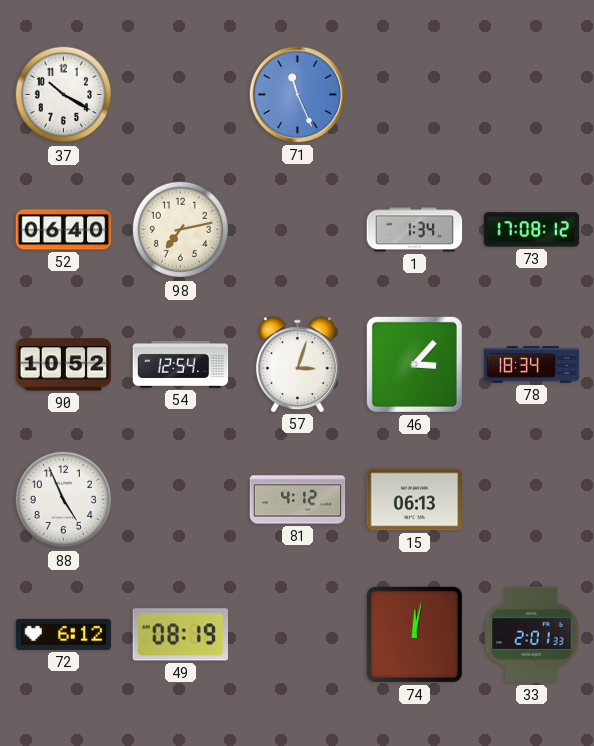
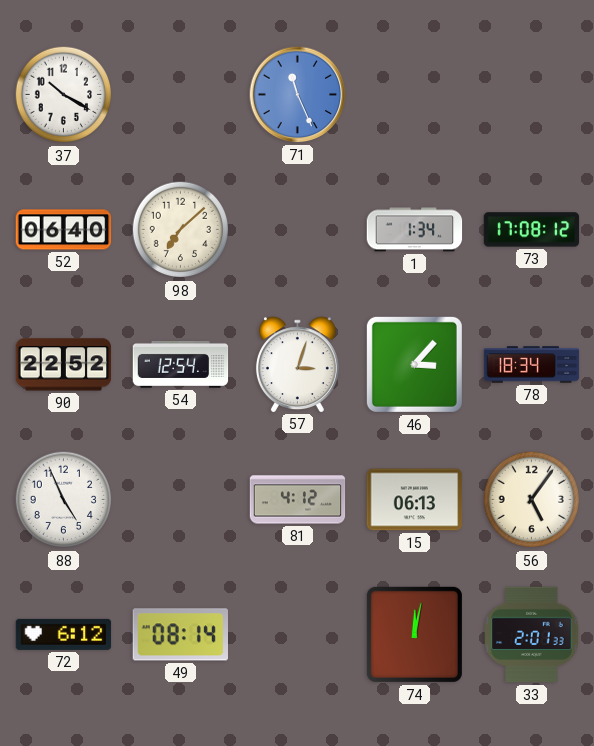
98: 7:13 -> 7:08 (181, 230)
90: 10:52 -> 22:52 (64, 365)
56: none -> 5:06 (532, 500)
49: 08:19 -> 08:14 (180, 635)
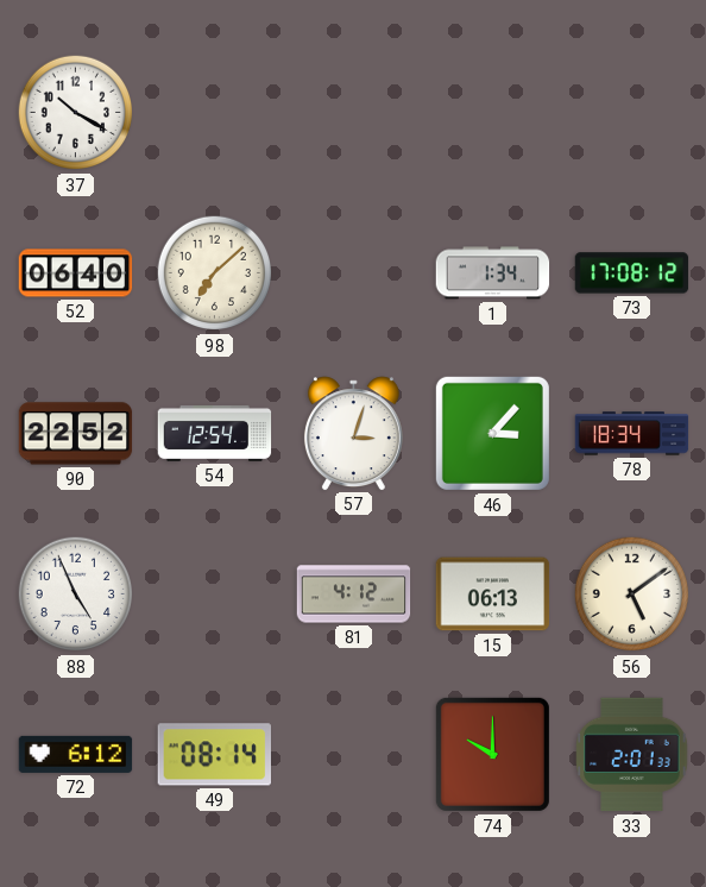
71: 11:26 -> none (298, 95)
56: 5:06 -> 5:09 (632, 595)
74: 12:02 -> 10:00 (492, 754)
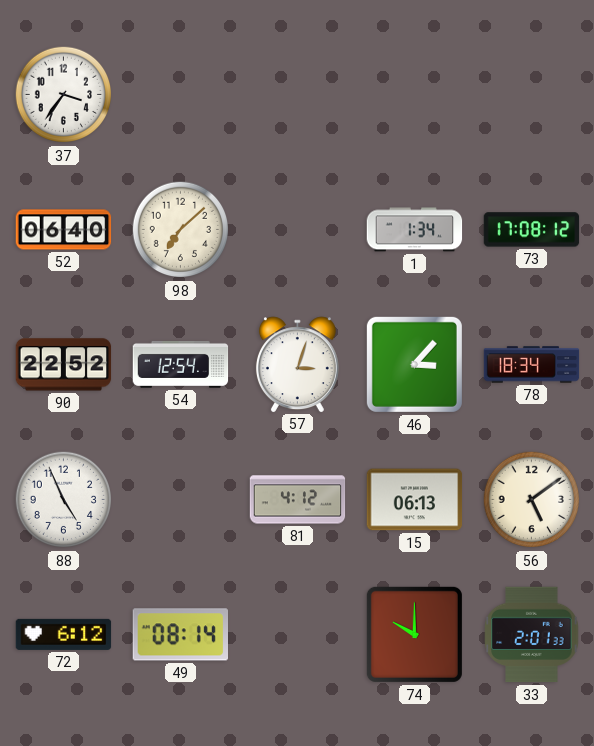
37: 10:20 -> 3:36 (64, 95)
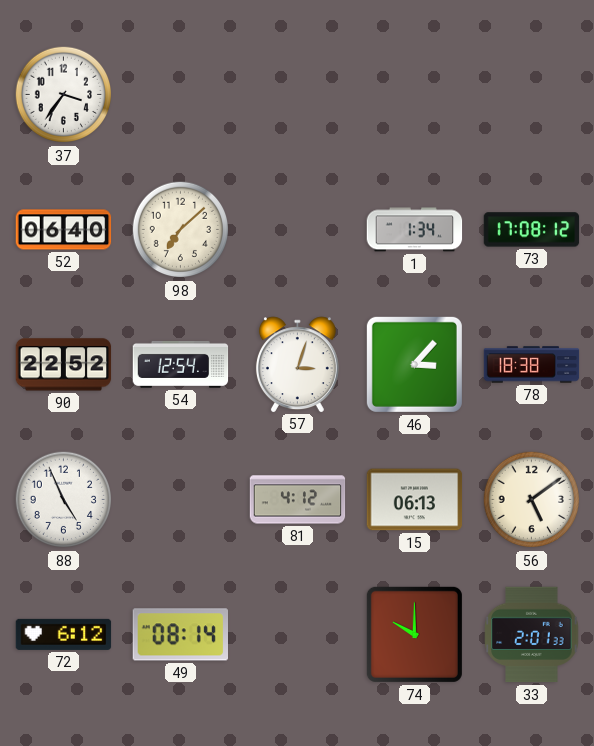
78: 18:34 -> 18:38 (532, 365)
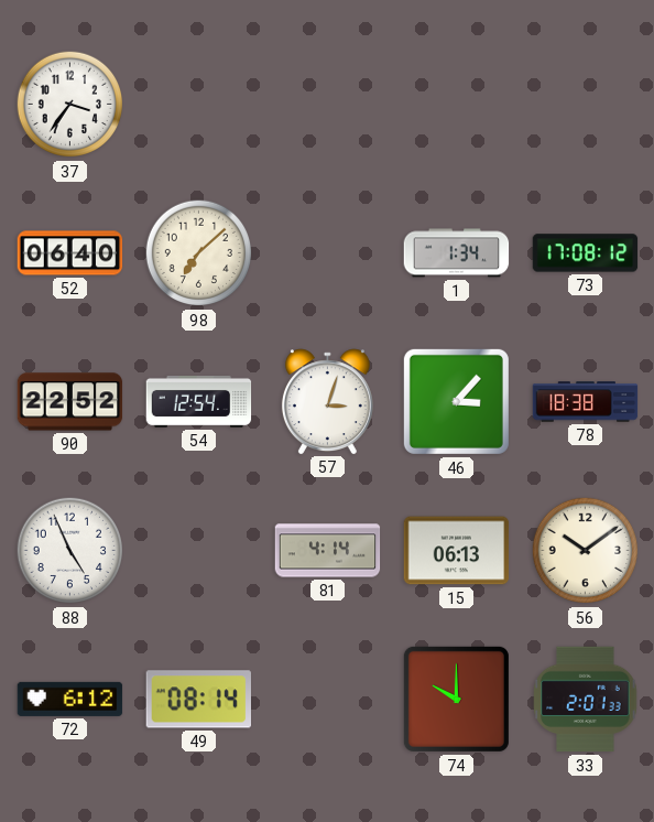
81: 4:12 -> 4:14 (328, 551)
56: 5:09 -> 10:09 (586, 551)
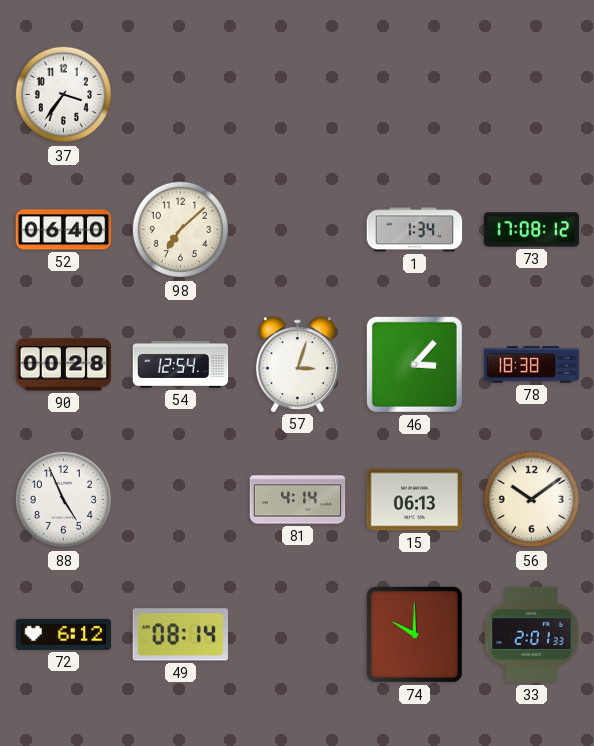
90: 22:52 -> 00:28 (64, 365)
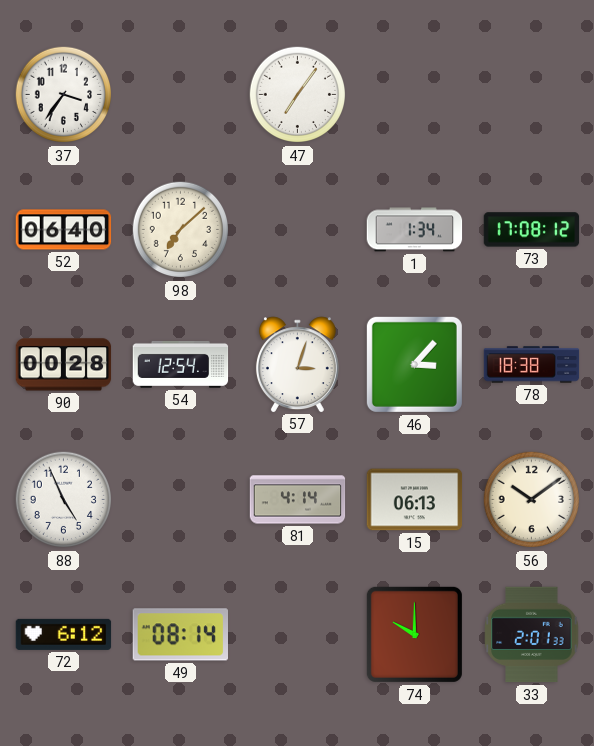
47: none -> 7:06 (298, 95)
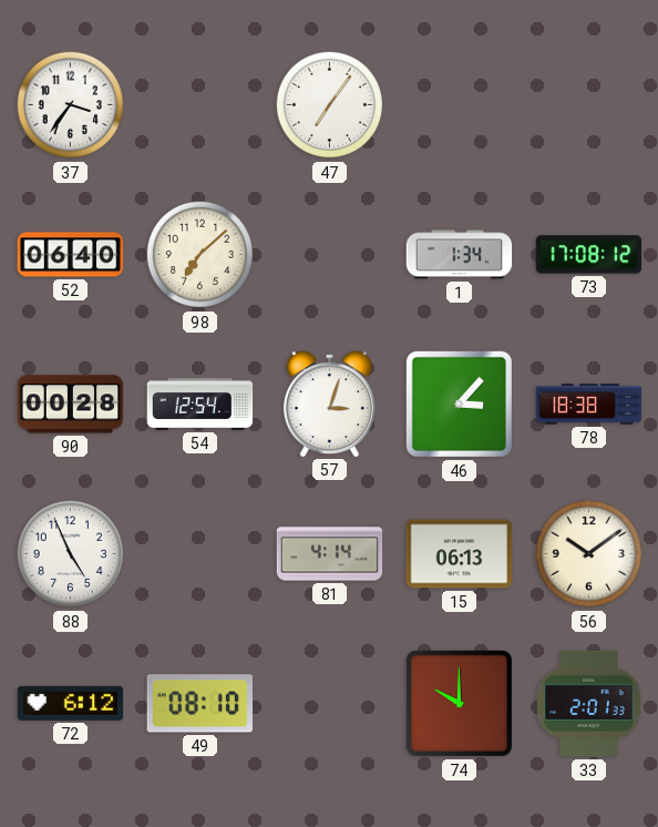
49: 08:14 -> 08:10 (199, 704)
